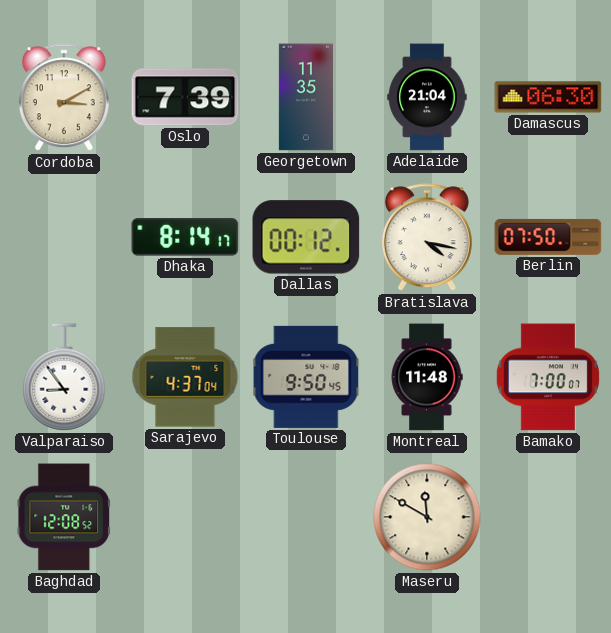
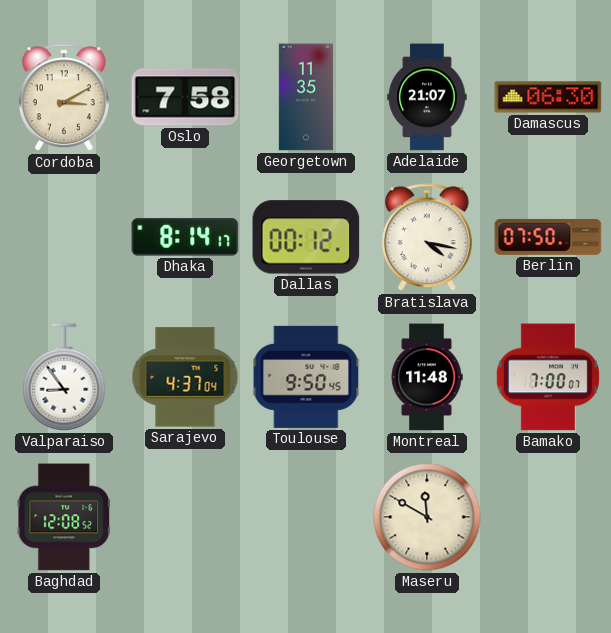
Oslo: 7:39 -> 7:58 (185, 97)
Adelaide: 21:04 -> 21:07 (427, 97)
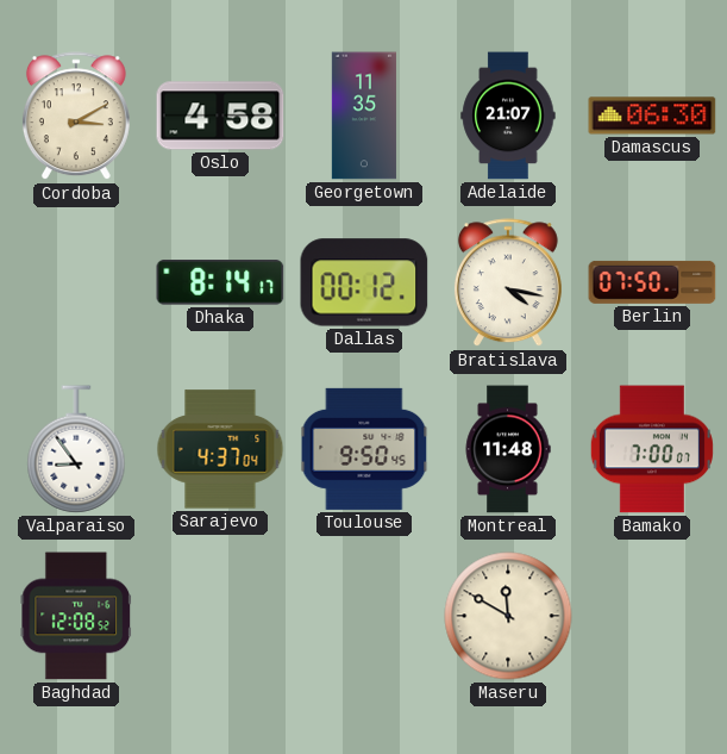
Oslo: 7:58 -> 4:58 (220, 116)
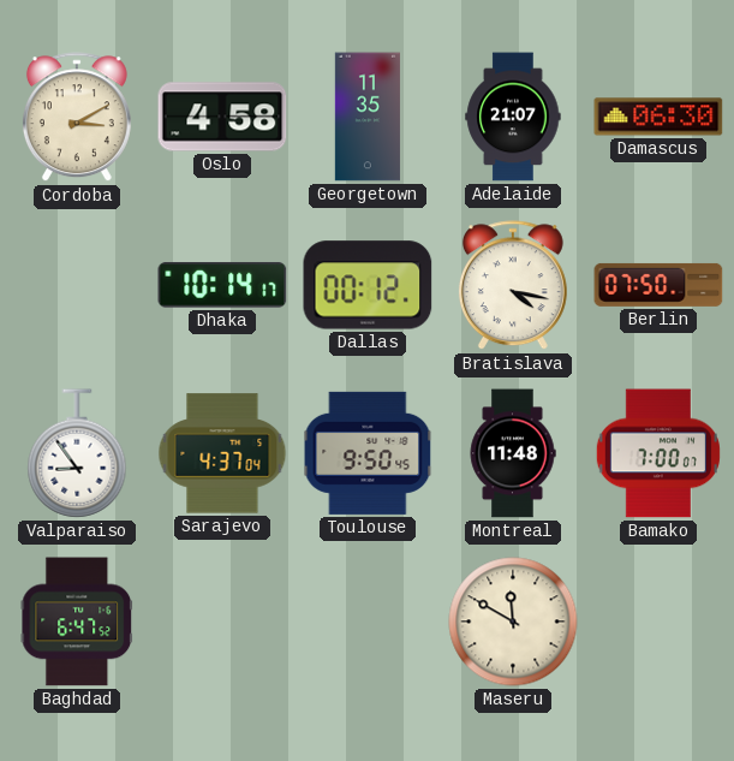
Dhaka: 8:14 -> 10:14 (222, 285)
Baghdad: 12:08 -> 6:47 (77, 622)
